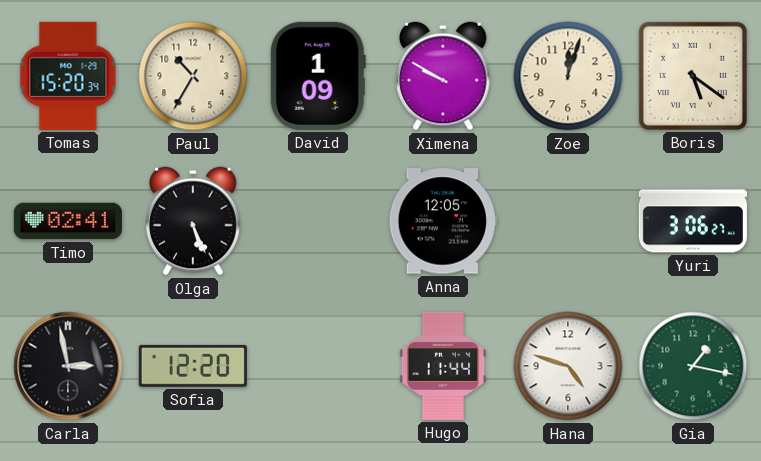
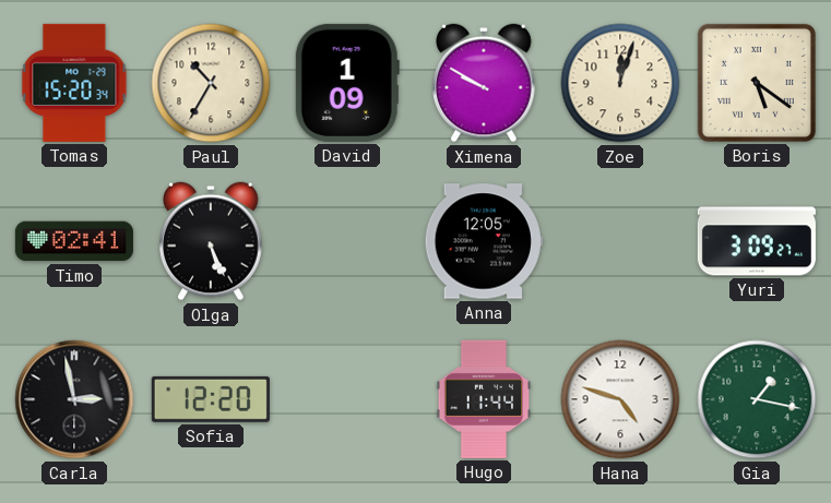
Yuri: 3:06 -> 3:09 (757, 241)
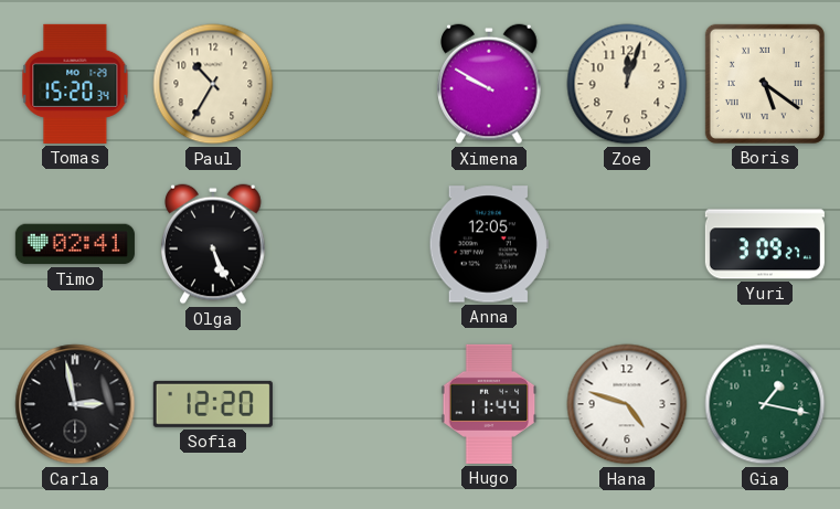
David: 1:09 -> none (347, 83)
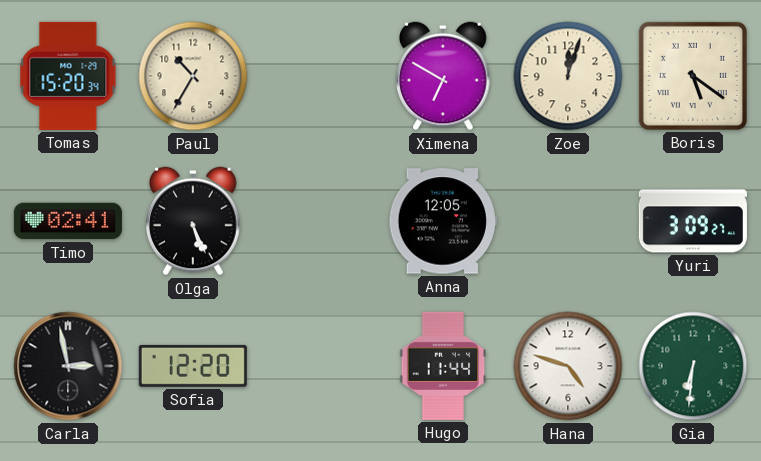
Ximena: 9:50 -> 6:50 (443, 76)
Gia: 1:17 -> 6:31 (693, 366)
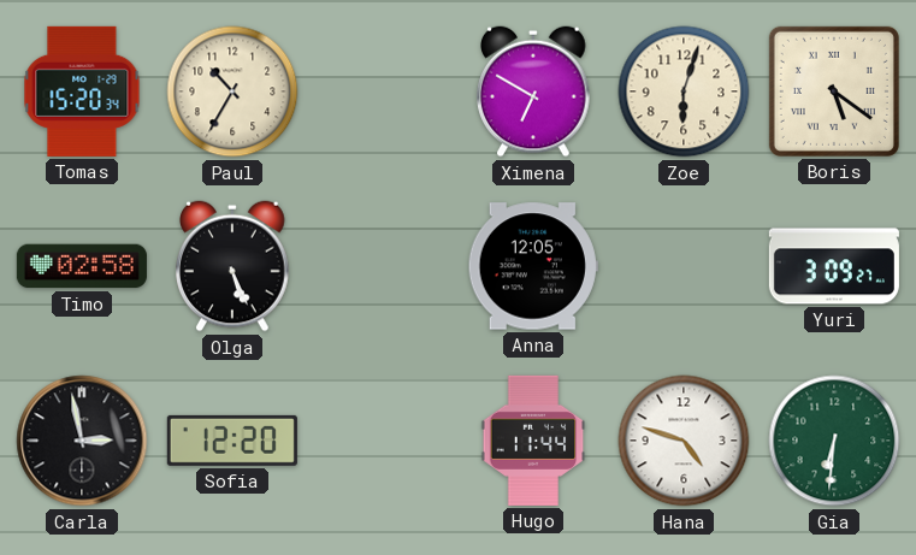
Zoe: 12:03 -> 6:03 (684, 91)
Timo: 02:41 -> 02:58 (82, 266)
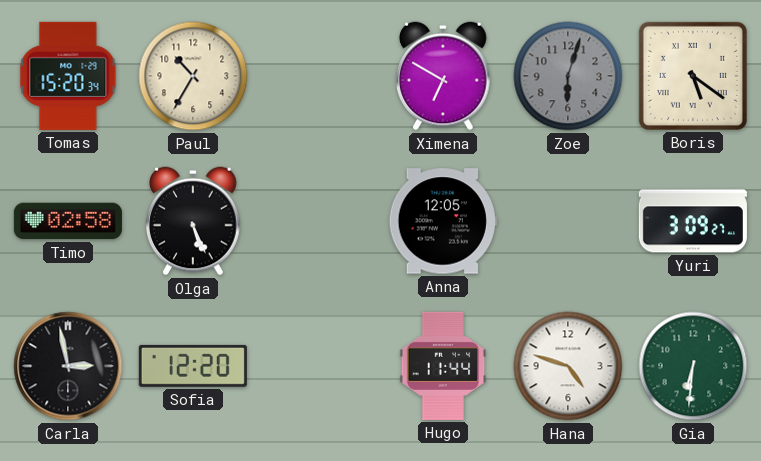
Zoe dial: cream -> grey (568, 76)
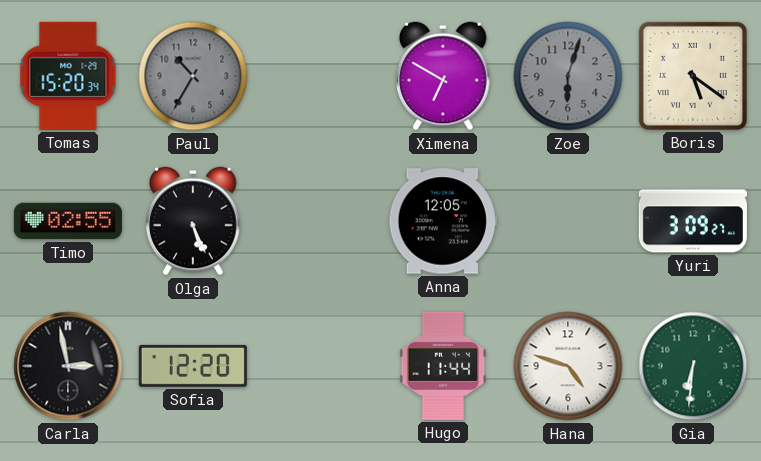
Paul dial: cream -> grey (193, 76)
Timo: 02:58 -> 02:55 (68, 221)
